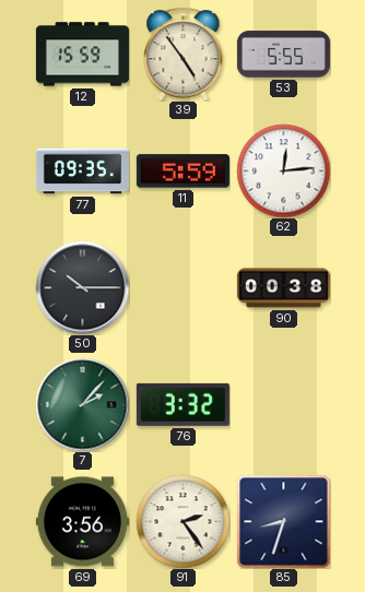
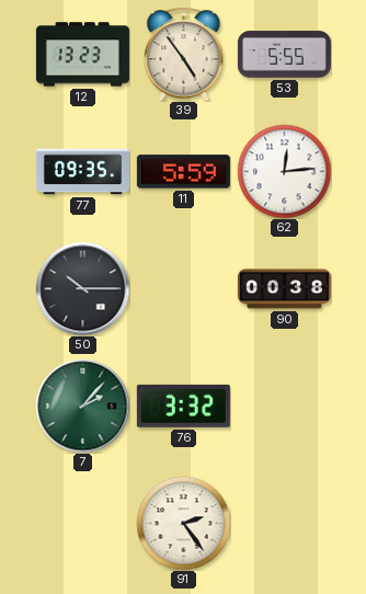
12: 15:59 -> 13:23 (82, 55)
69: 3:56 -> none (82, 522)
85: 8:33 -> none (283, 521)
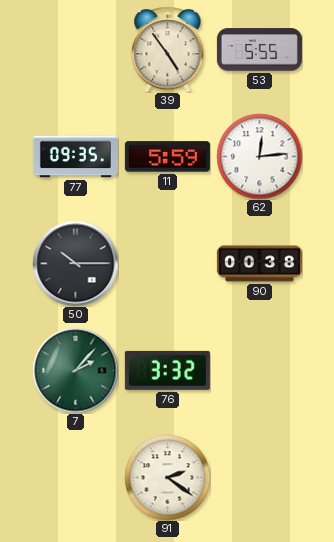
12: 13:23 -> none (82, 55)
91: 2:24 -> 2:21 (167, 477)
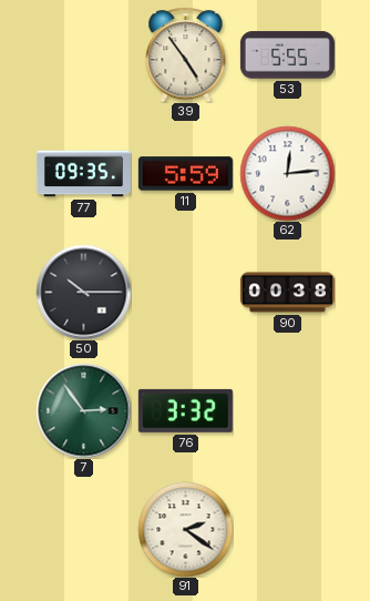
7: 2:07 -> 2:54 (83, 410)
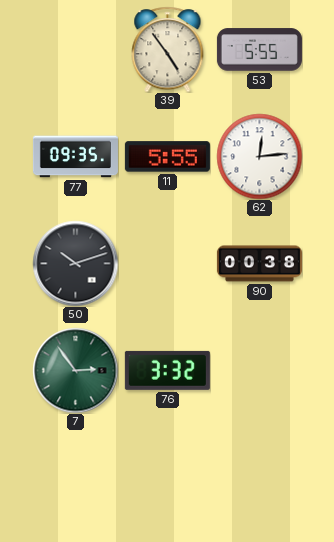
11: 5:59 -> 5:55 (167, 157)
50: 10:15 -> 10:12 (75, 263)
91: 2:21 -> none (185, 529)
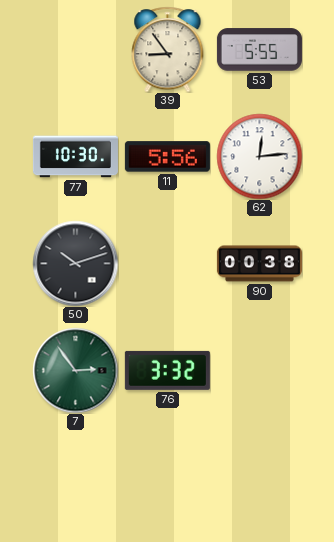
39: 4:54 -> 8:54 (168, 49)
77: 09:35 -> 10:30 (75, 157)
11: 5:55 -> 5:56 (167, 157)
